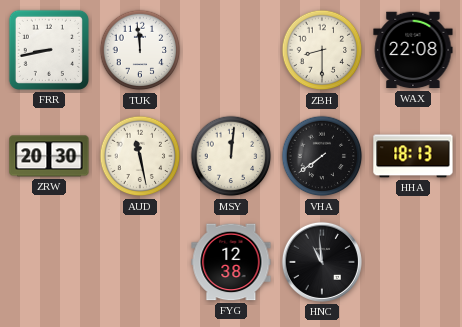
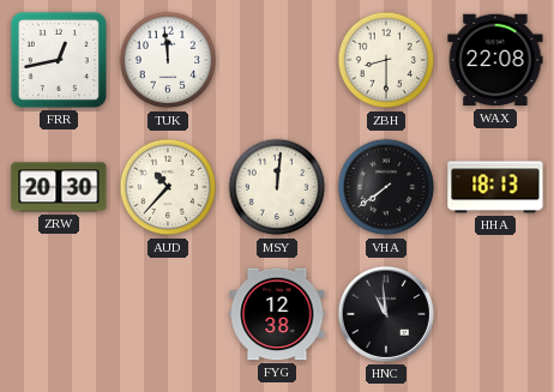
FRR: 8:43 -> 12:43 (59, 60)
AUD: 11:28 -> 10:37 (168, 187)
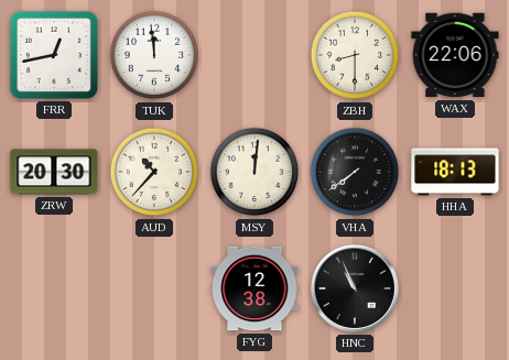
WAX: 22:08 -> 22:06 (455, 55)
HNC: 10:59 -> 10:56 (355, 288)
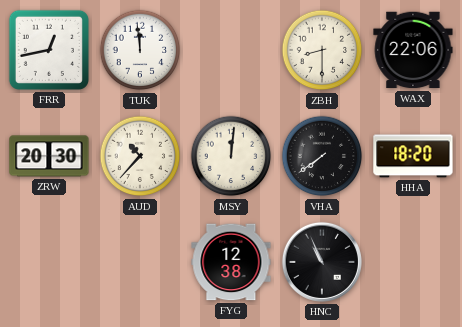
HHA: 18:13 -> 18:20 (413, 156)
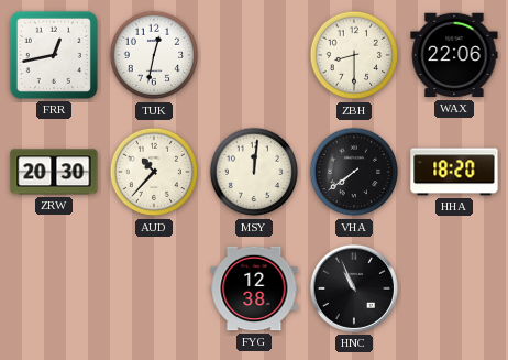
TUK: 11:59 -> 12:32 (154, 55)
